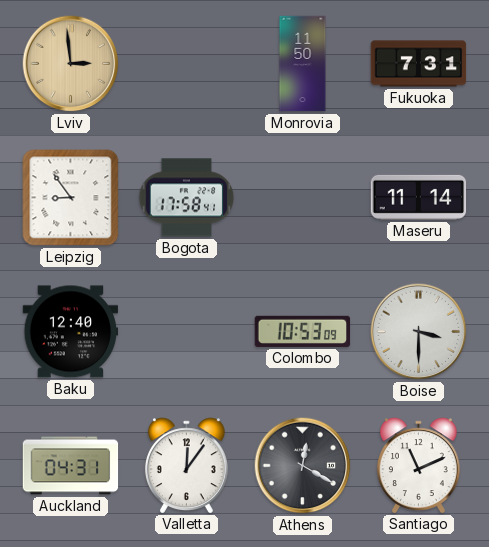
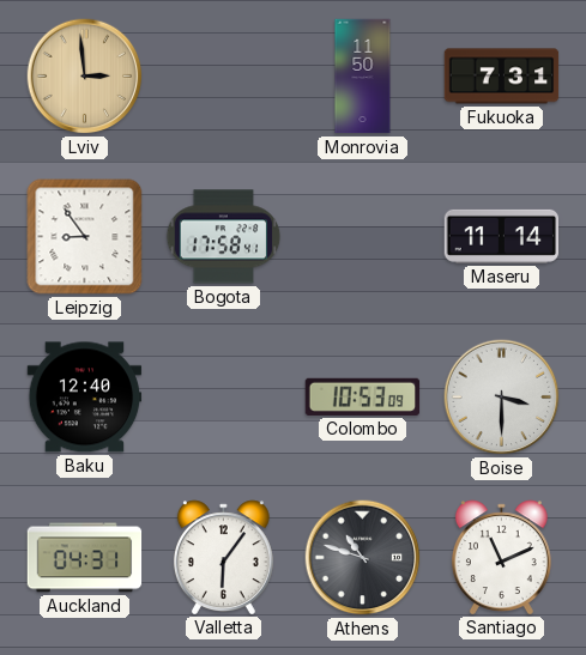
Valletta: 12:06 -> 6:06 (223, 557)
Athens: 12:20 -> 10:48 (363, 558)
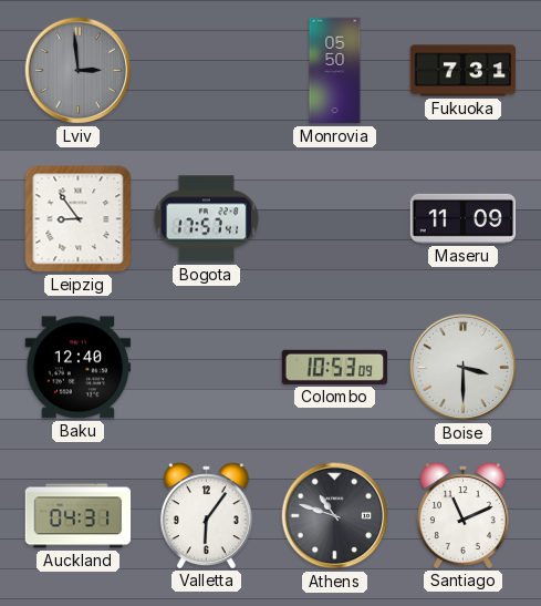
Lviv dial: champagne -> grey (79, 71)
Monrovia: 11:50 -> 05:50 (335, 71)
Bogota: 17:58 -> 17:57 (207, 219)
Maseru: 11:14 -> 11:09 (464, 218)
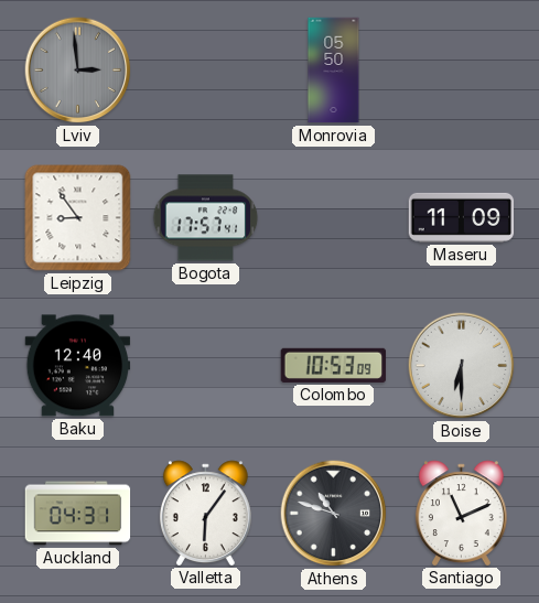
Fukuoka: 7:31 -> none (464, 71)
Boise: 3:30 -> 6:30 (462, 366)
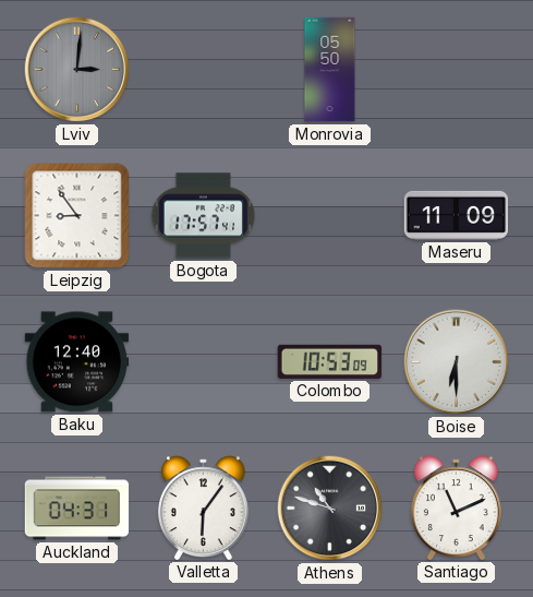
Lviv: 2:59 -> 3:01 (77, 70)
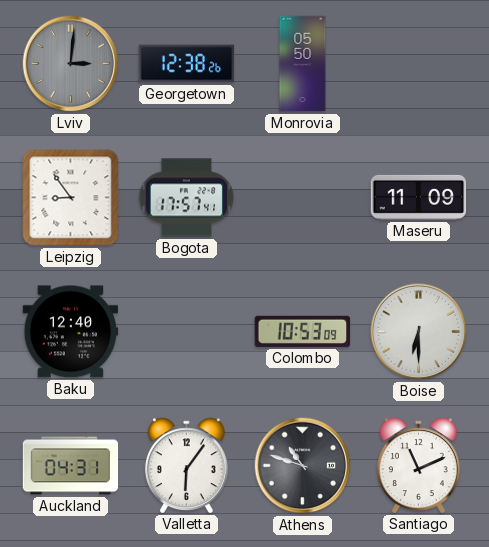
Georgetown: none -> 12:38 (187, 64)
